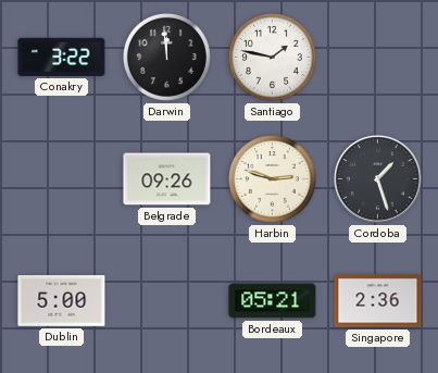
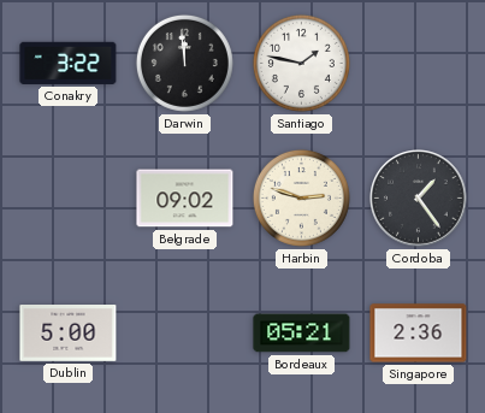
Belgrade: 09:26 -> 09:02 (185, 199)
Cordoba: 1:27 -> 1:24 (419, 199)
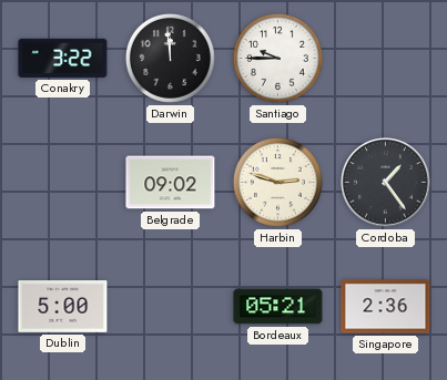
Santiago: 1:47 -> 9:45 (277, 58)
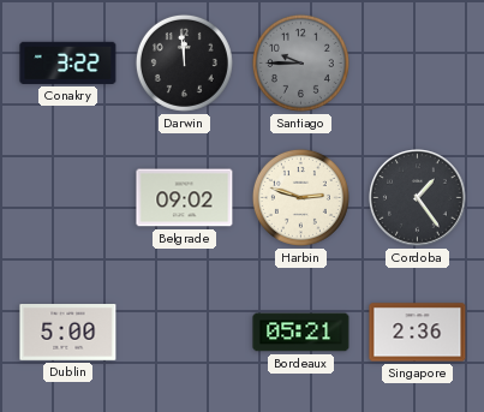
Santiago dial: white -> grey (300, 62)
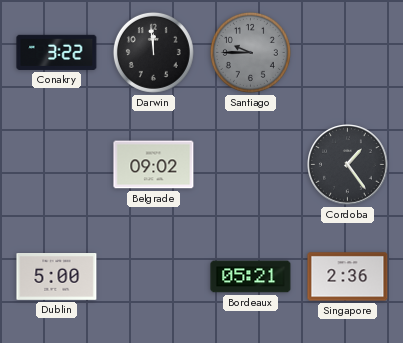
Harbin: 2:48 -> none (300, 197)
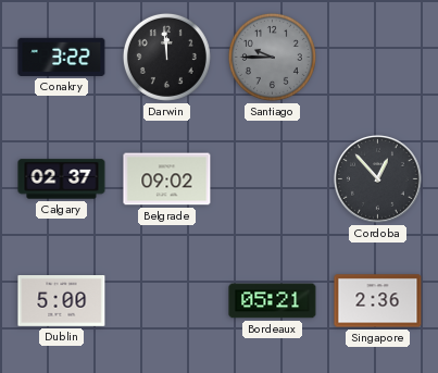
Calgary: none -> 02:37 (62, 179)
Cordoba: 1:24 -> 12:53 (378, 179)
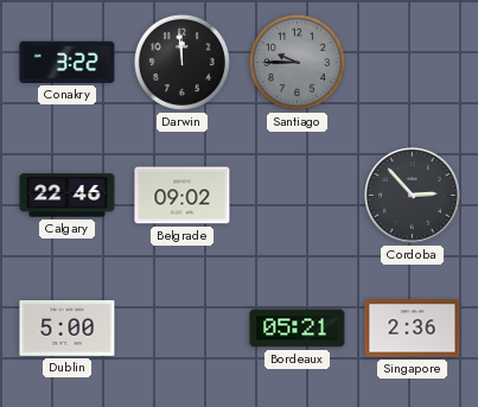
Calgary: 02:37 -> 22:46 (68, 196)
Cordoba: 12:53 -> 2:53 (413, 196)
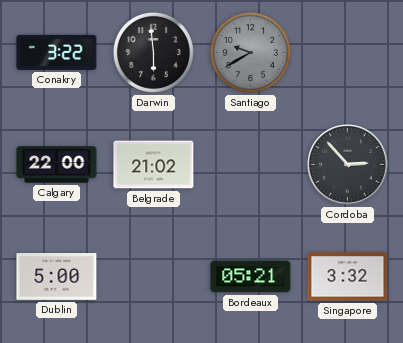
Darwin: 11:59 -> 5:59 (153, 52)
Santiago: 9:45 -> 9:40 (250, 52)
Calgary: 22:46 -> 22:00 (57, 165)
Belgrade: 09:02 -> 21:02 (154, 165)
Singapore: 2:36 -> 3:32 (348, 277)
